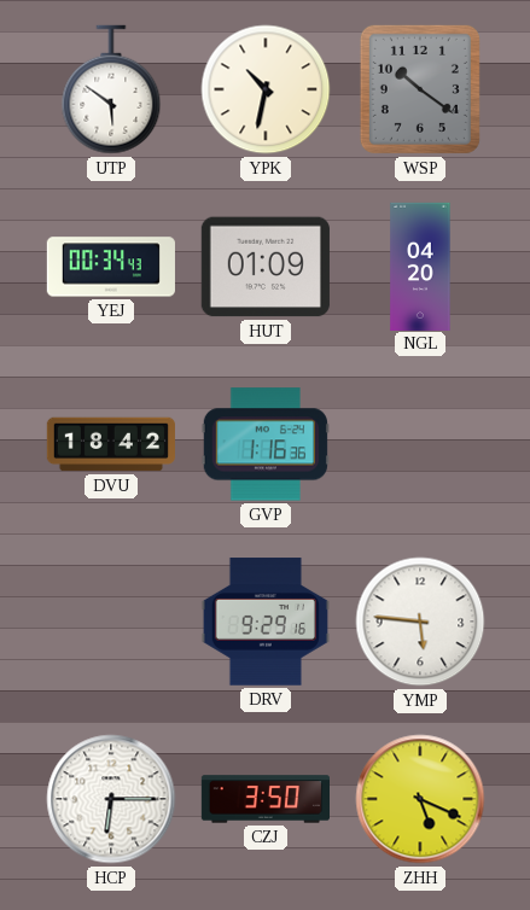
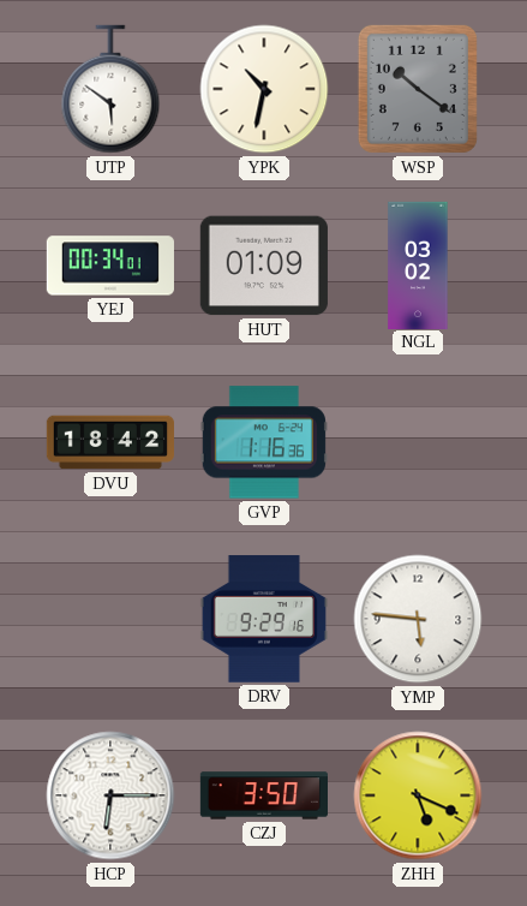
YEJ: 00:34:43 -> 00:34:01 (110, 266)
NGL: 04:20 -> 03:02 (418, 264)
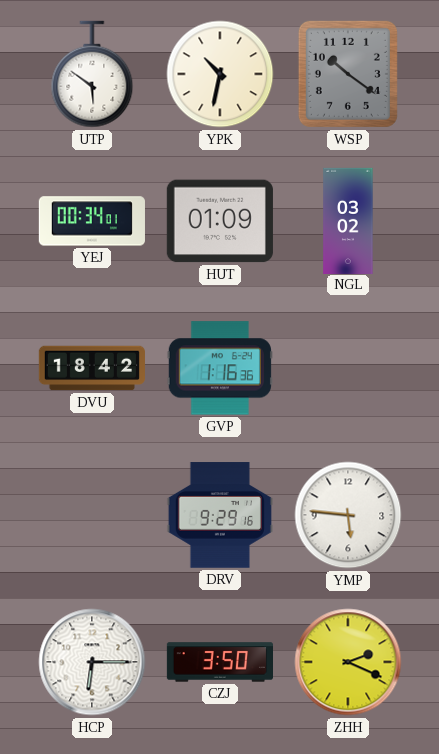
ZHH: 5:19 -> 2:19 (348, 662)
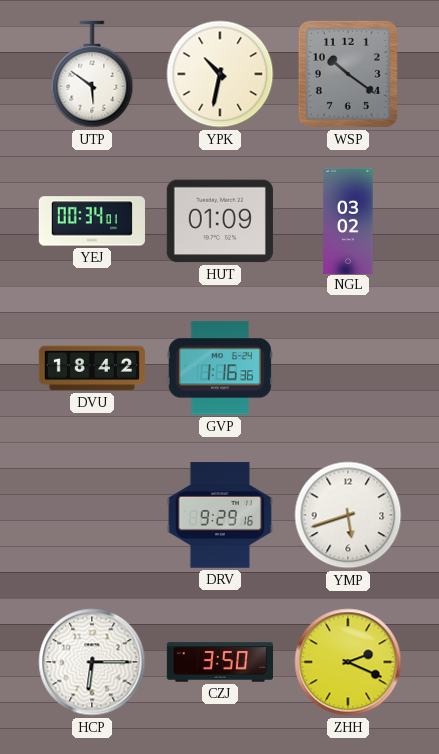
YMP: 5:46 -> 5:42 (348, 515)
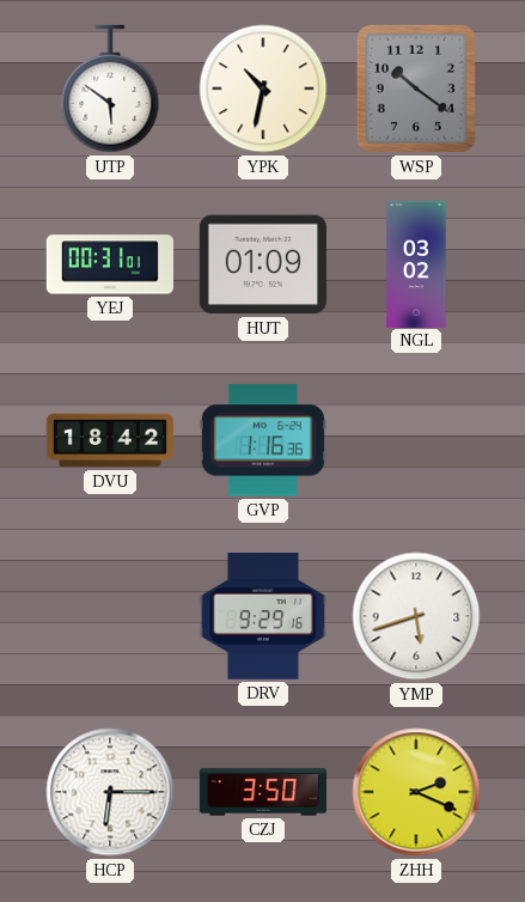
YEJ: 00:34 -> 00:31 (110, 264)
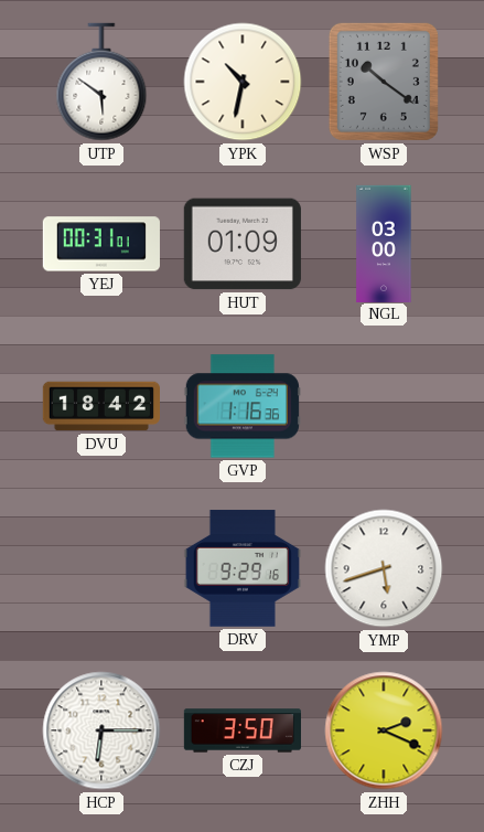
NGL: 03:02 -> 03:00 (384, 243)
